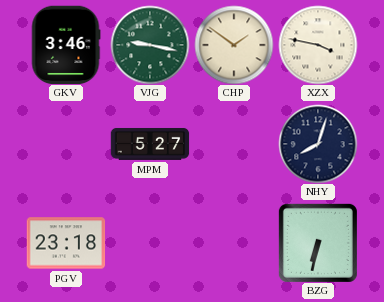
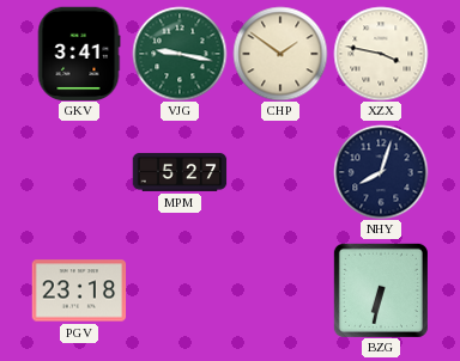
GKV: 3:46 -> 3:41 (79, 54)
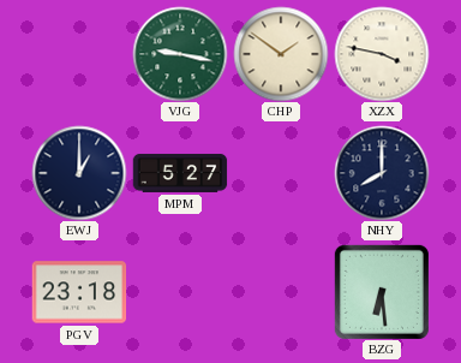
GKV: 3:41 -> none (79, 54)
EWJ: none -> 1:00 (79, 173)
NHY: 8:03 -> 8:00 (382, 173)
BZG: 6:32 -> 6:29 (382, 292)
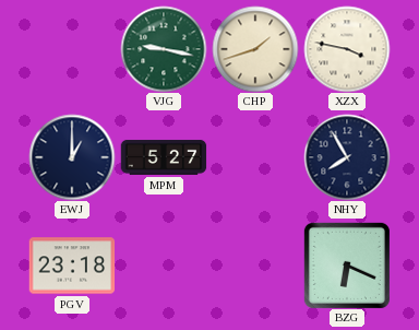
CHP: 1:51 -> 1:42 (255, 49)
NHY: 8:00 -> 7:55 (347, 157)
BZG: 6:29 -> 6:19 (347, 266)
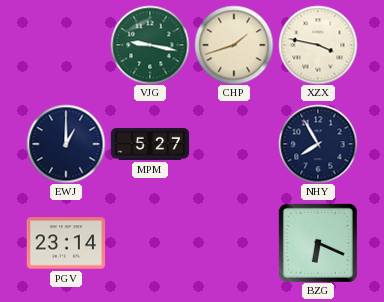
PGV: 23:18 -> 23:14 (66, 243)
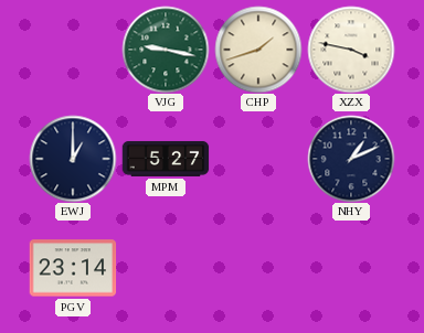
NHY: 7:55 -> 1:11 (351, 159)
BZG: 6:19 -> none (318, 243)
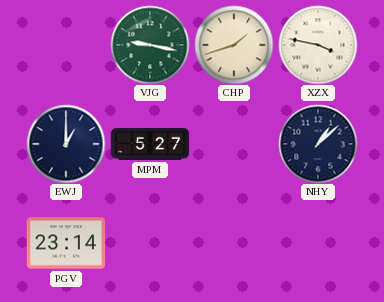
NHY: 1:11 -> 1:08 (318, 144)
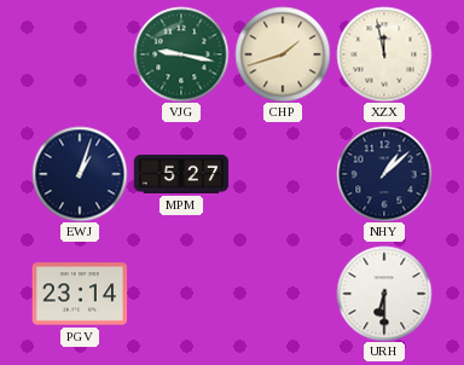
XZX: 3:47 -> 11:58 (384, 54)
EWJ: 1:00 -> 1:03 (80, 174)
URH: none -> 6:30 (384, 294)
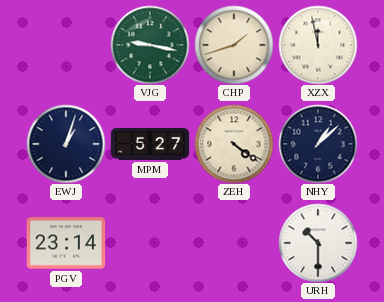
ZEH: none -> 4:21 (234, 144)
URH: 6:30 -> 10:30 (318, 243)
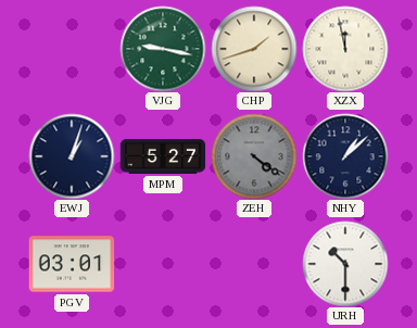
ZEH dial: cream -> grey (254, 156)
PGV: 23:14 -> 03:01 (72, 264)
